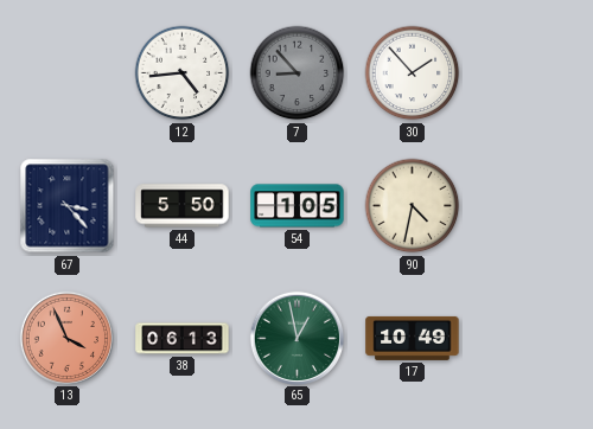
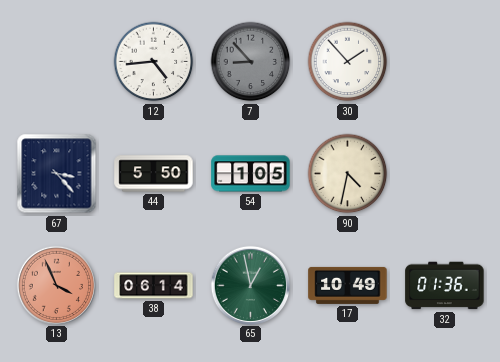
38: 06:13 -> 06:14 (154, 286)
32: none -> 01:36 (445, 286)
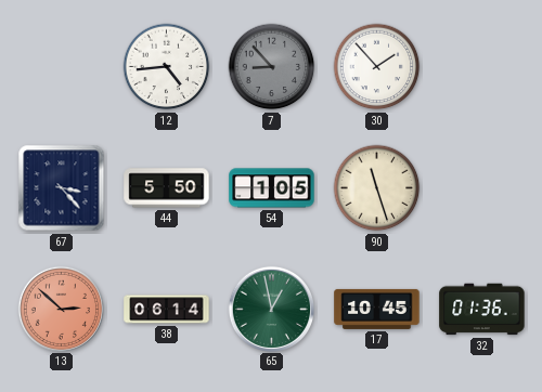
90: 4:32 -> 11:27 (377, 188)
13: 3:56 -> 2:52 (61, 309)
17: 10:49 -> 10:45 (377, 309)
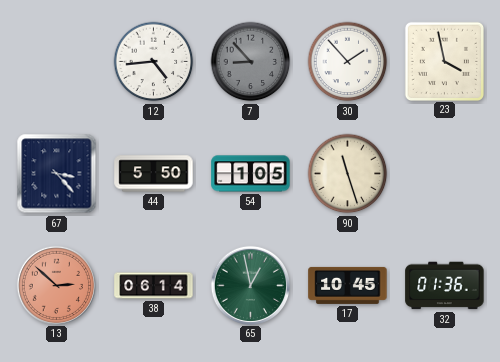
23: none -> 3:58 (444, 61)
